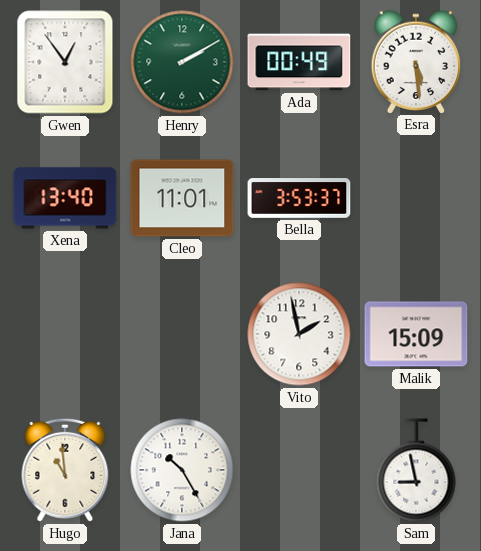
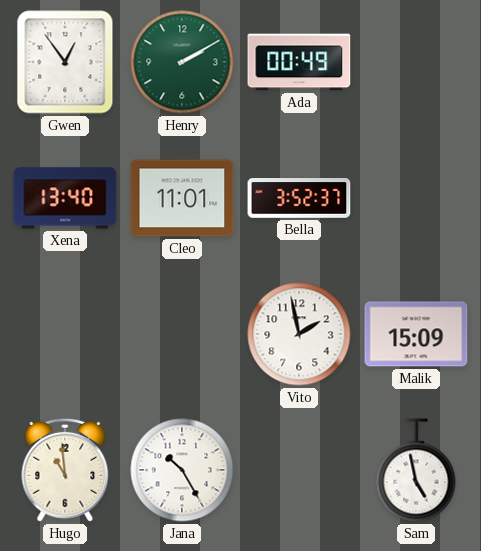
Esra: 5:29 -> none (416, 61)
Bella: 3:53 -> 3:52 (299, 199)
Sam: 8:58 -> 4:58 (416, 470)
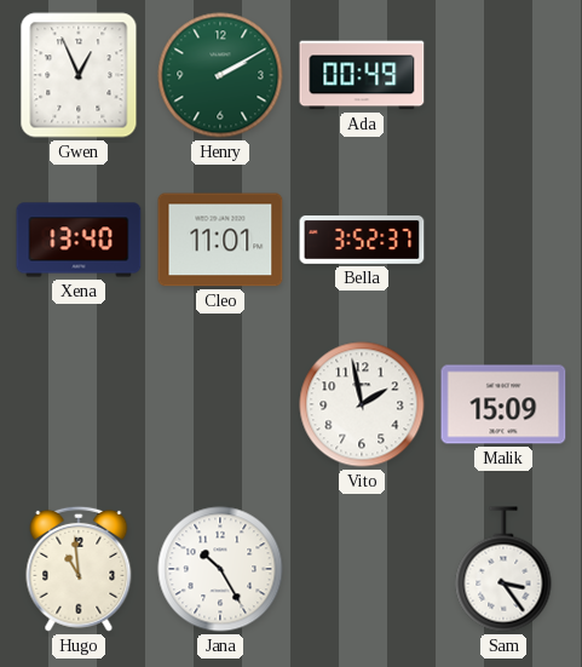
Gwen: 12:54 -> 12:56 (79, 75)
Sam: 4:58 -> 3:24 (503, 569)
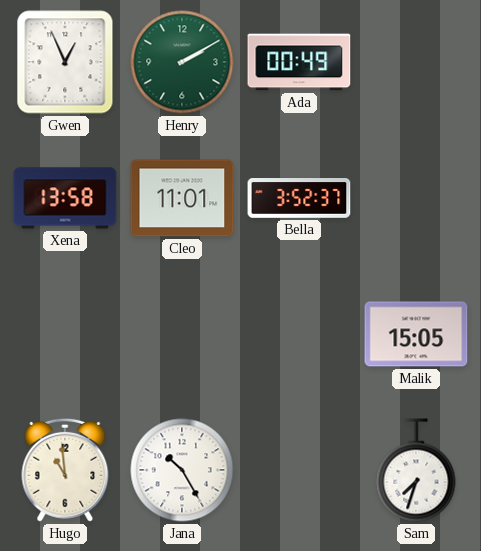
Xena: 13:40 -> 13:58 (65, 198)
Vito: 1:58 -> none (362, 404)
Malik: 15:09 -> 15:05 (416, 334)
Sam: 3:24 -> 7:33 (416, 470)
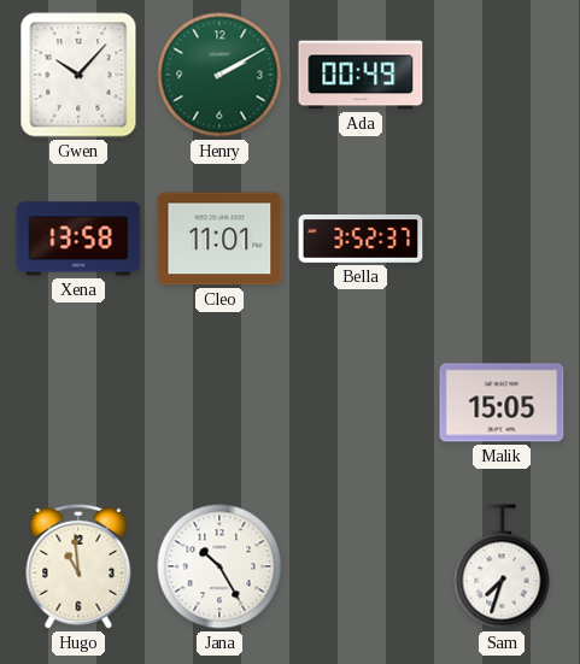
Gwen: 12:56 -> 10:07 (78, 75)
